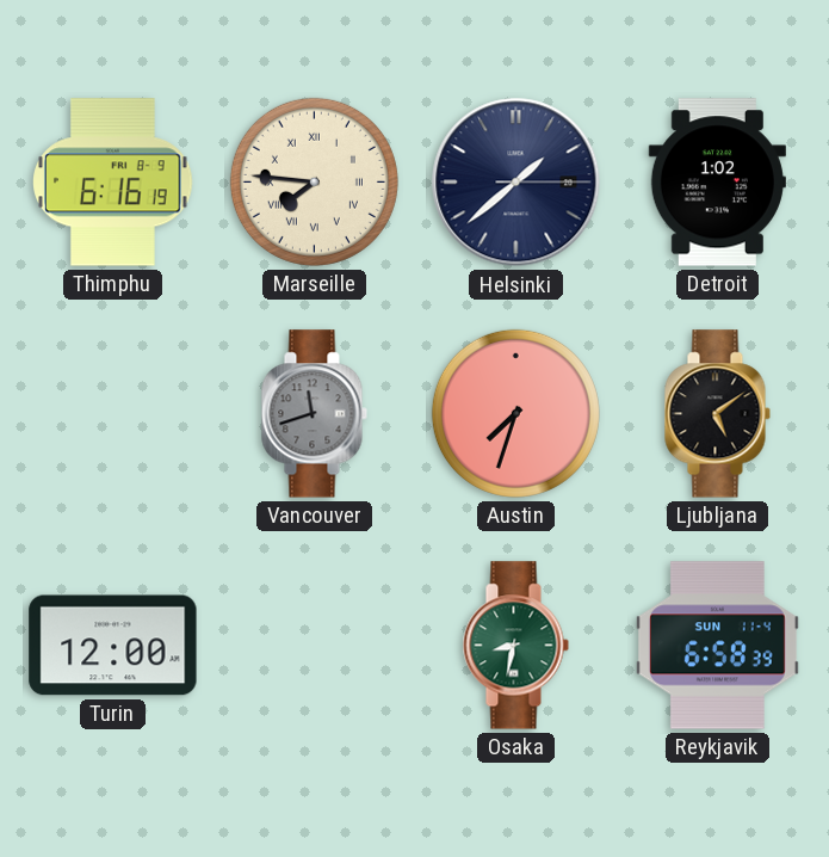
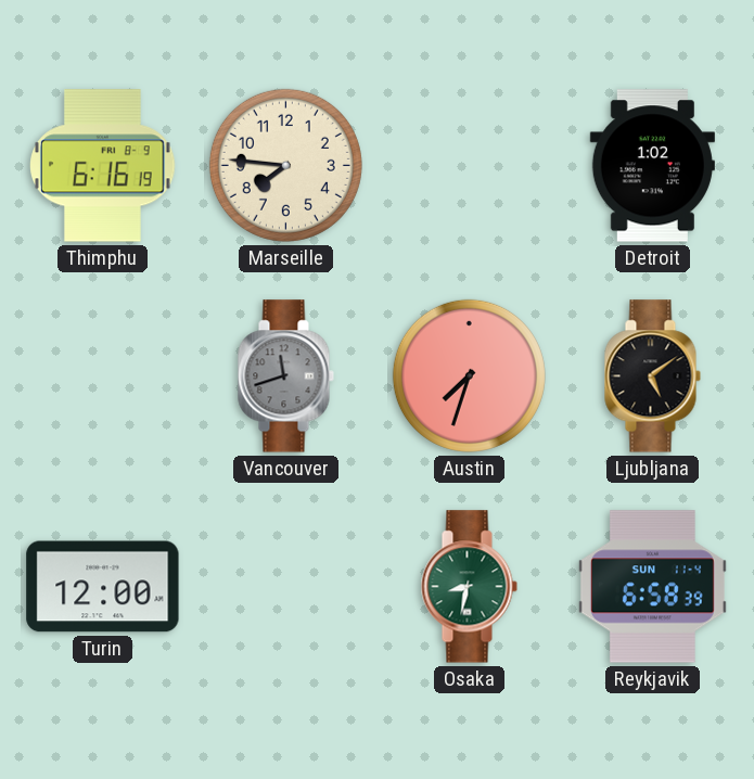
Marseille numerals: Roman -> Arabic (285, 165)
Helsinki: 1:38 -> none (516, 183)
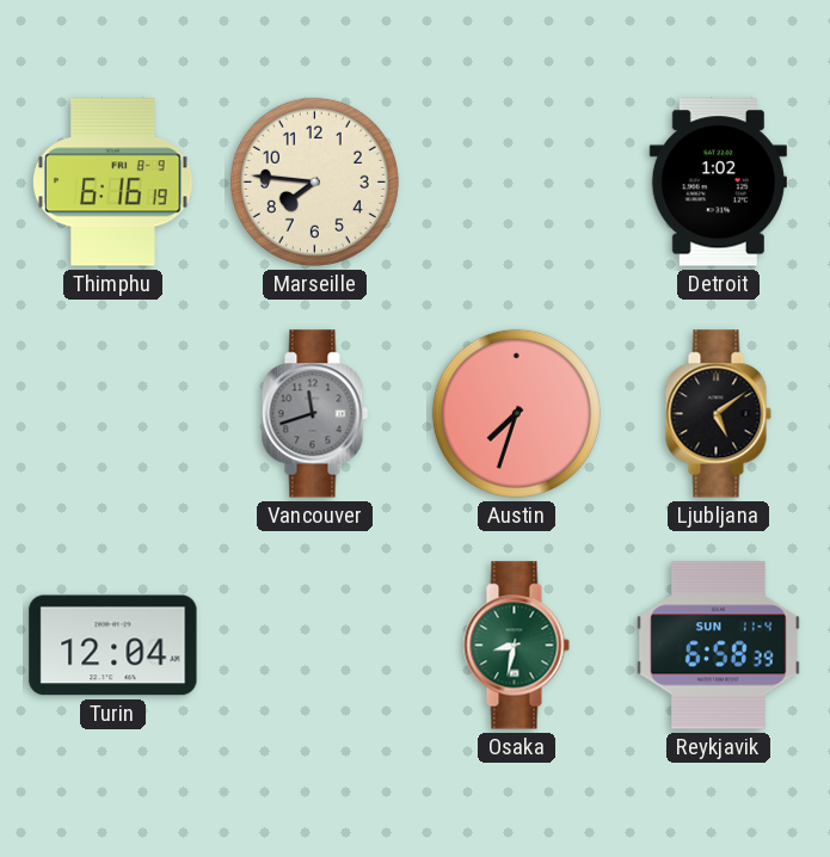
Turin: 12:00 -> 12:04 (113, 646)
